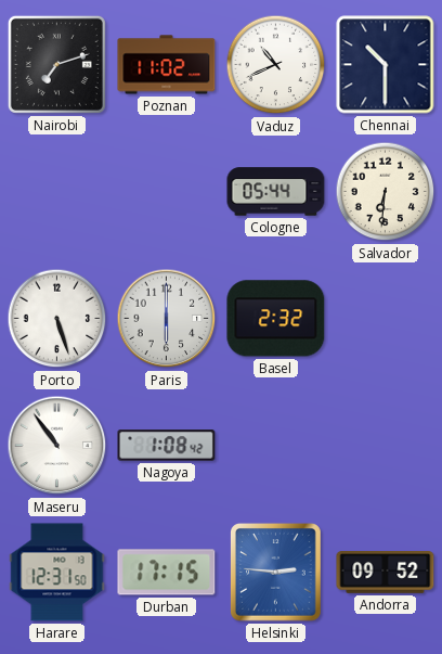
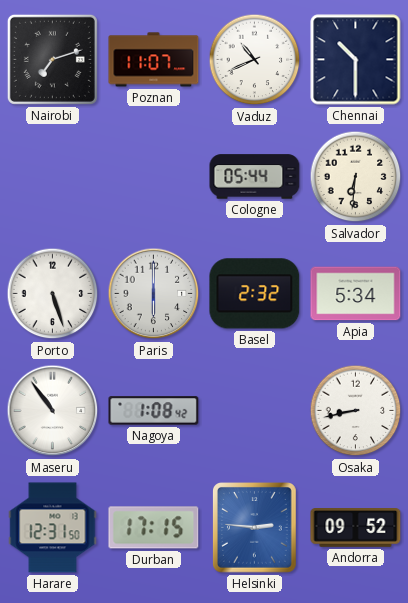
Poznan: 11:02 -> 11:07 (154, 60)
Apia: none -> 5:34 (356, 294)
Osaka: none -> 8:43 (356, 411)
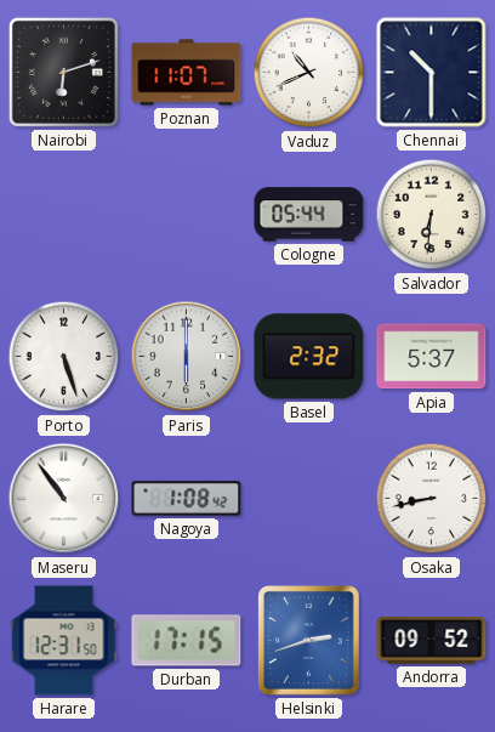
Nairobi: 7:12 -> 6:12 (63, 72)
Apia: 5:34 -> 5:37 (432, 357)
Helsinki: 2:46 -> 2:42 (309, 641)
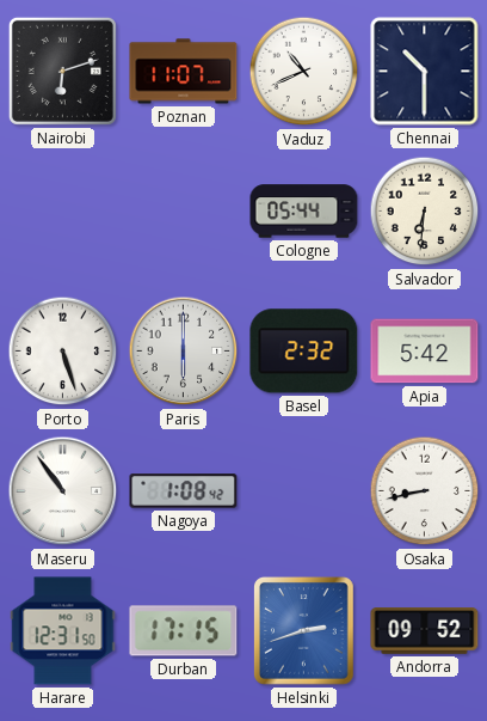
Apia: 5:37 -> 5:42 (425, 352)
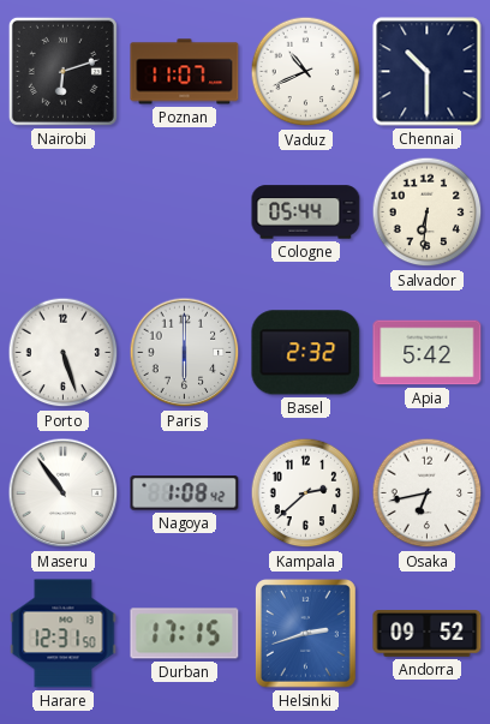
Kampala: none -> 2:38 (306, 493)
Osaka: 8:43 -> 6:43 (428, 493)
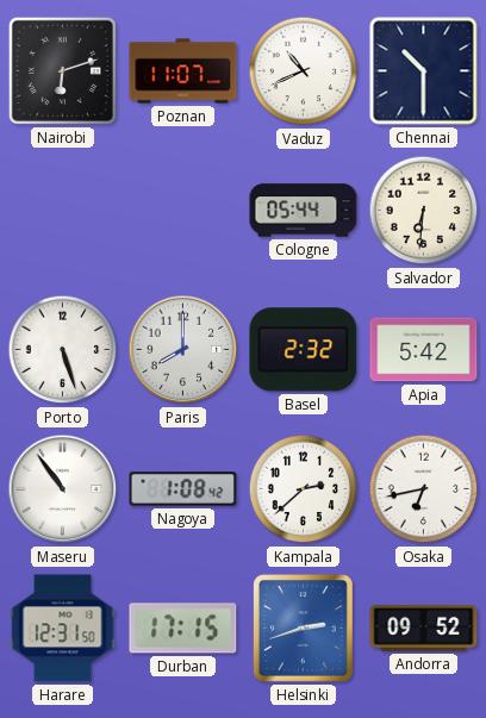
Paris: 6:00 -> 8:00 (183, 350)
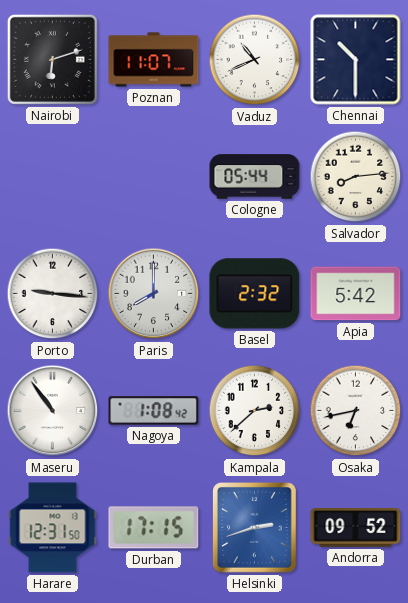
Salvador: 6:31 -> 8:14 (356, 177)
Porto: 5:27 -> 9:16 (53, 294)
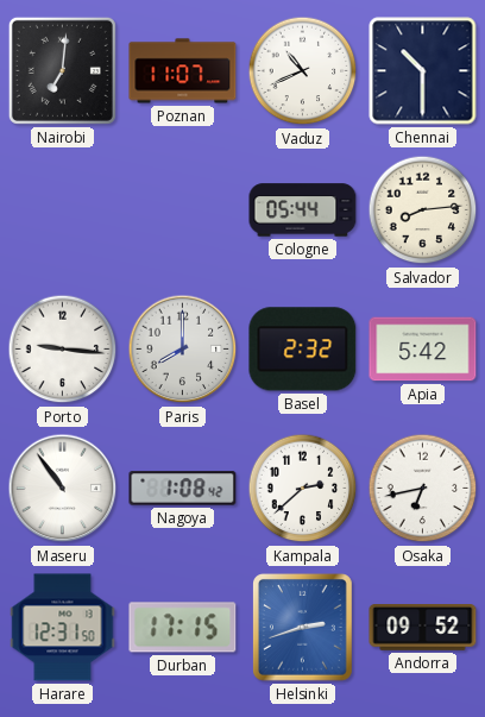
Nairobi: 6:12 -> 7:01 (62, 70)
